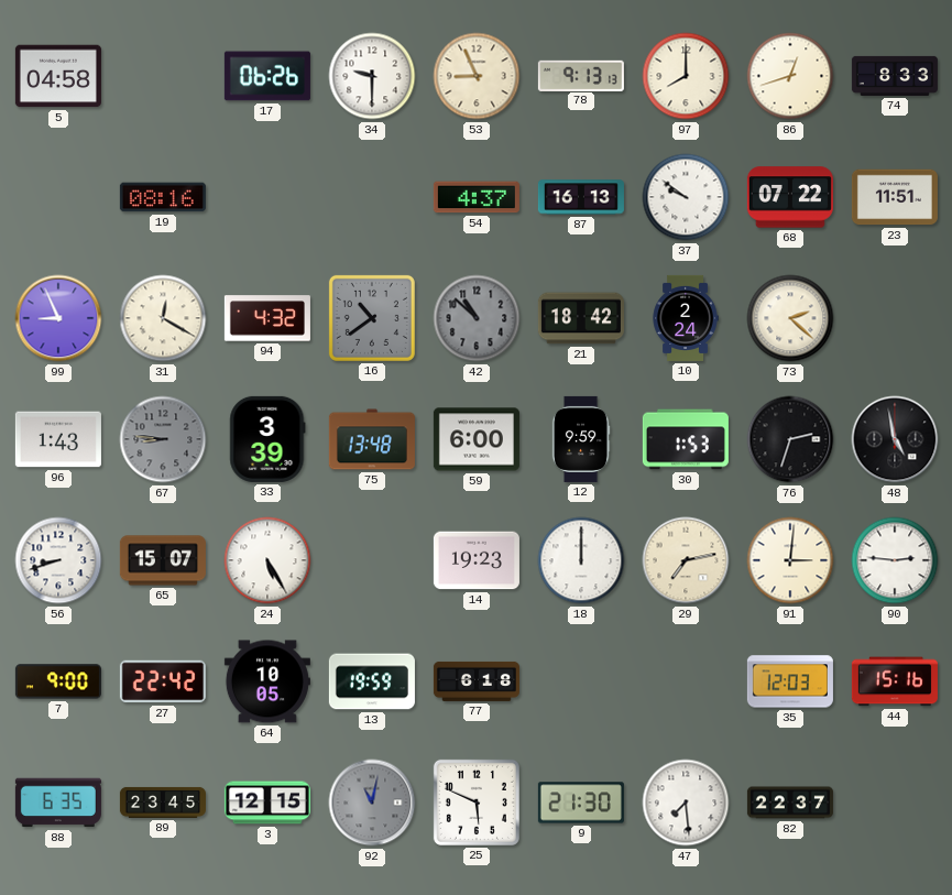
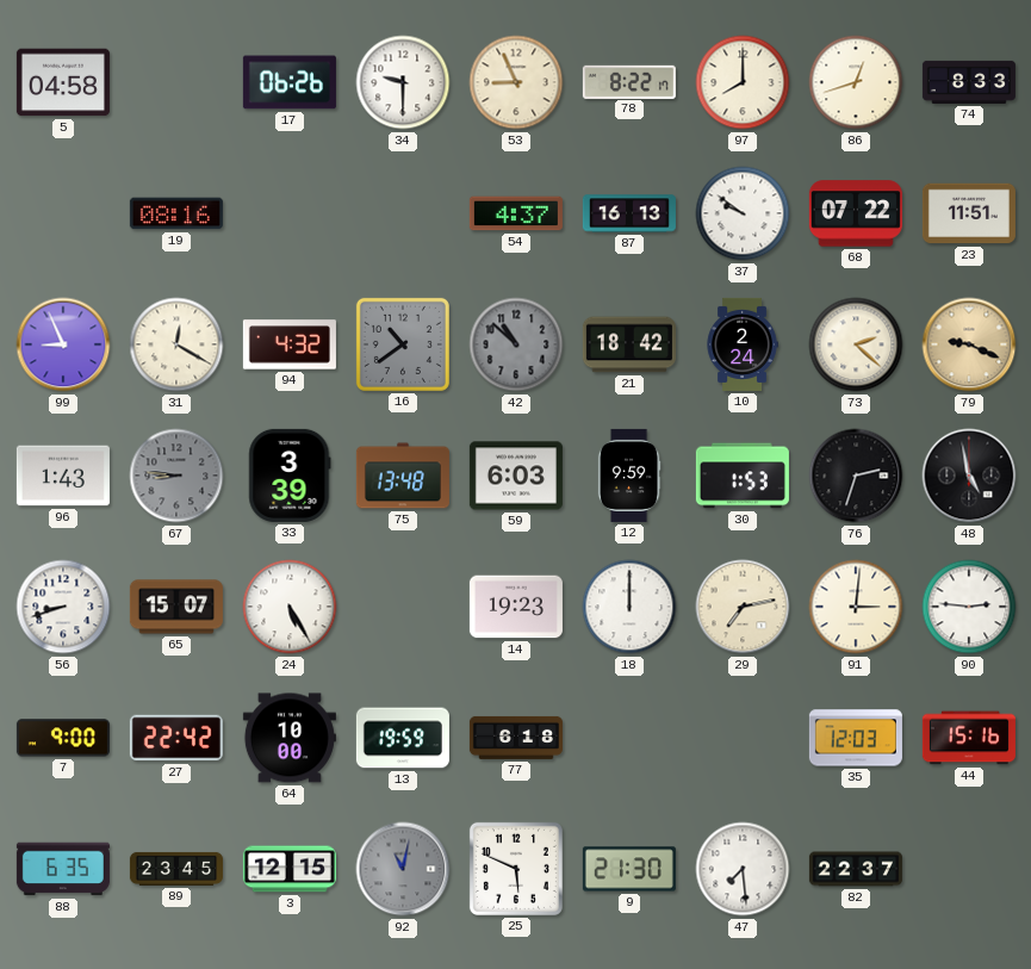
78: 9:13 -> 8:22 (629, 81)
79: none -> 9:19 (969, 344)
59: 6:00 -> 6:03 (516, 476)
64: 10:05 -> 10:00 (290, 738)
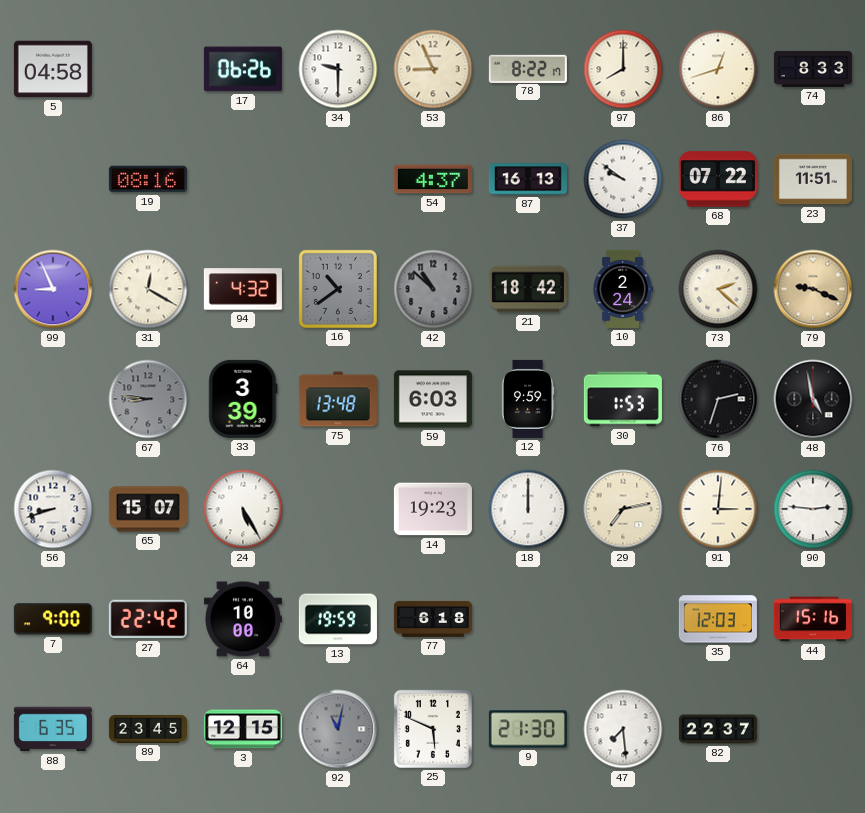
96: 1:43 -> none (63, 476)
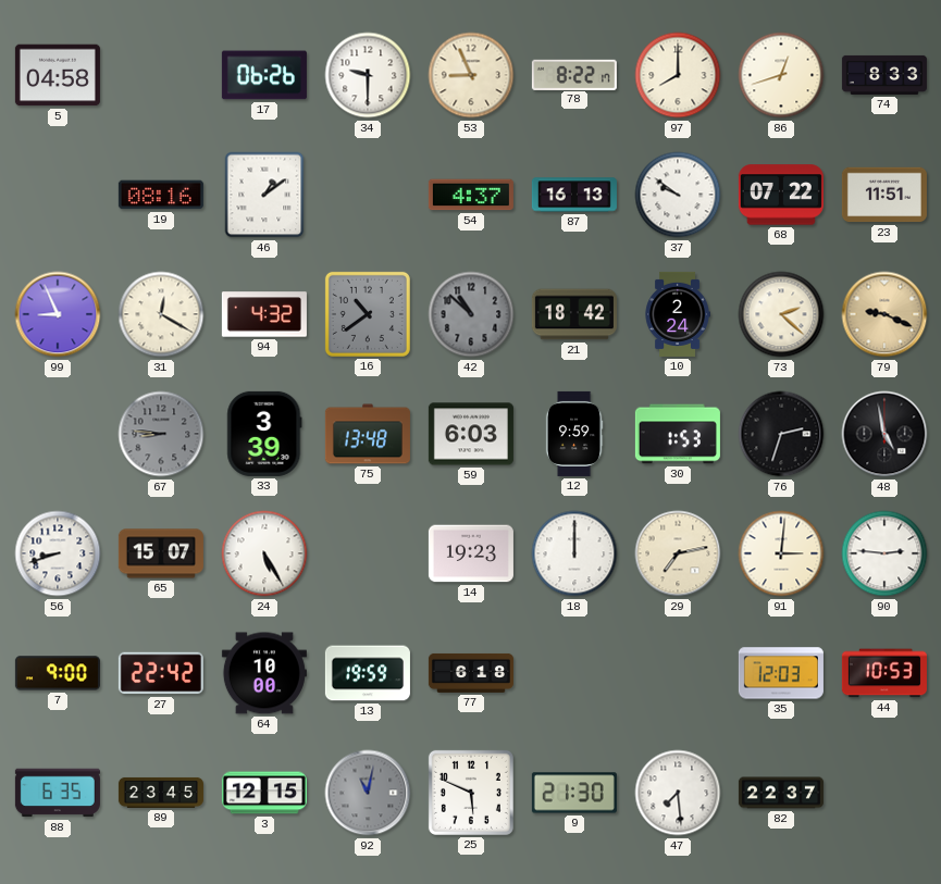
46: none -> 1:09 (264, 195)
44: 15:16 -> 10:53 (884, 673)
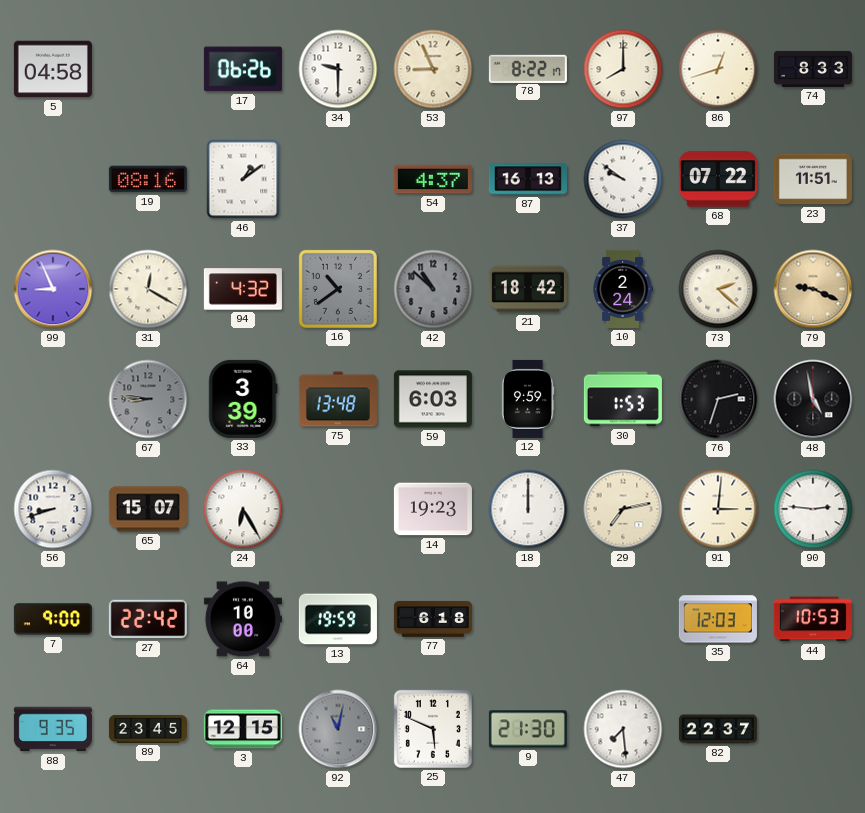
24: 5:25 -> 6:25 (243, 509)
88: 6:35 -> 9:35 (53, 729)
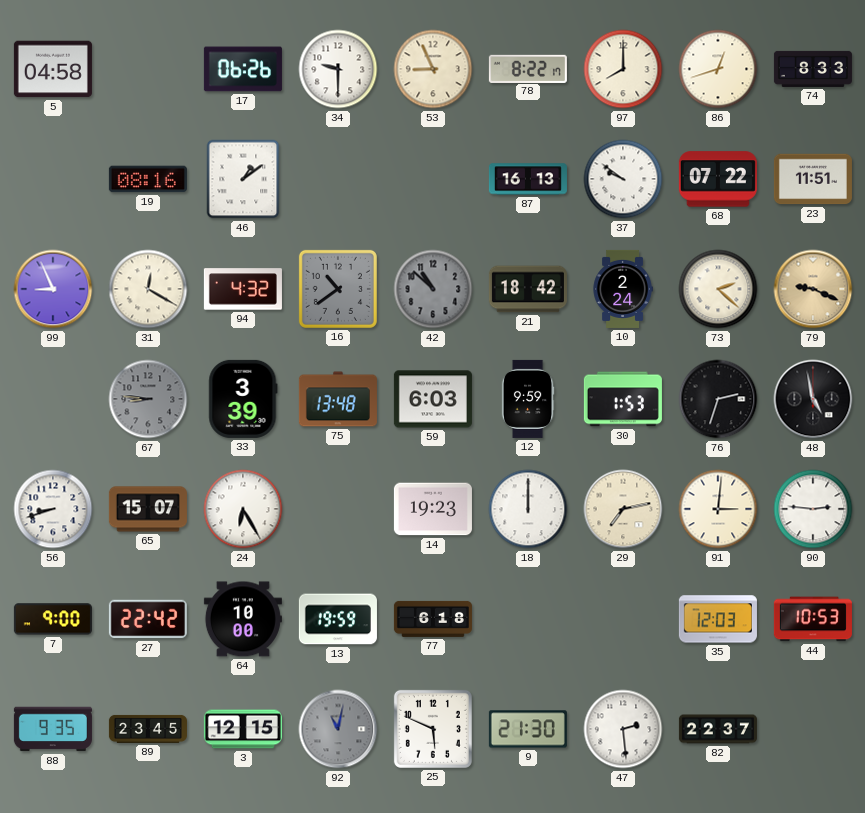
54: 4:37 -> none (433, 179)
47: 7:29 -> 2:29 (623, 729)
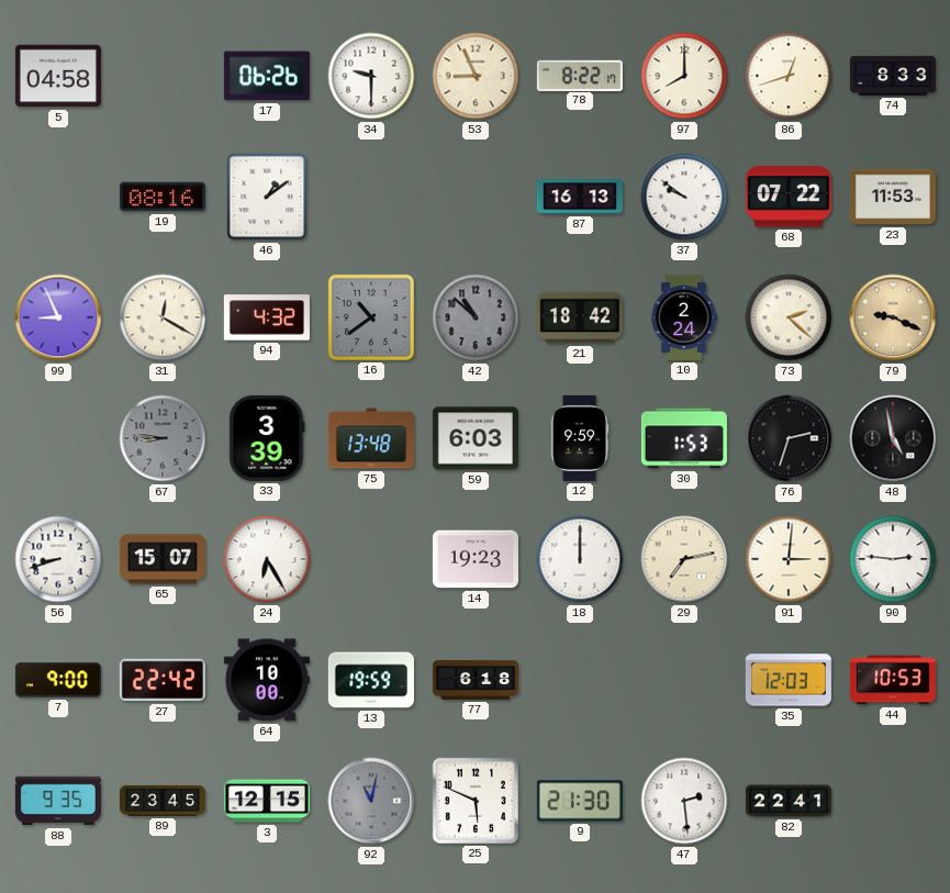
23: 11:51 -> 11:53 (893, 197)
82: 22:37 -> 22:41 (789, 801)
